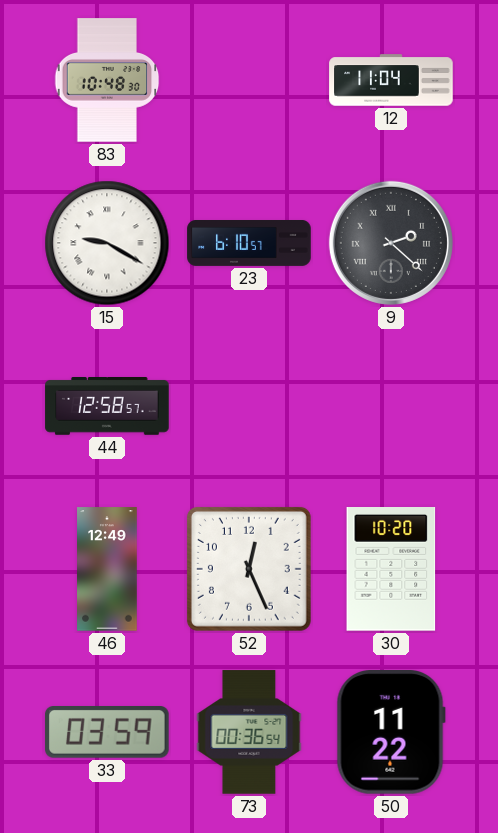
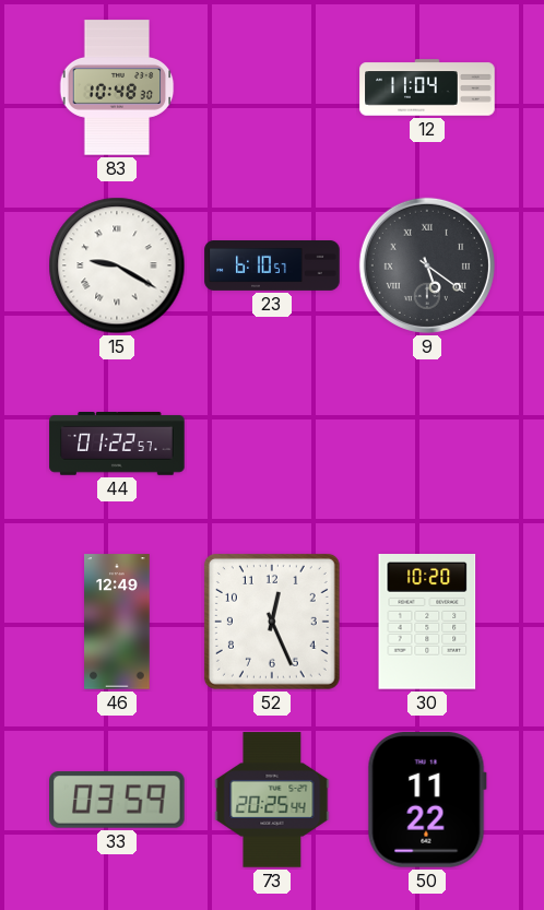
9: 2:22 -> 5:21 (427, 265)
44: 12:58 -> 01:22 (117, 445)
73: 00:36 -> 20:25 (272, 800)
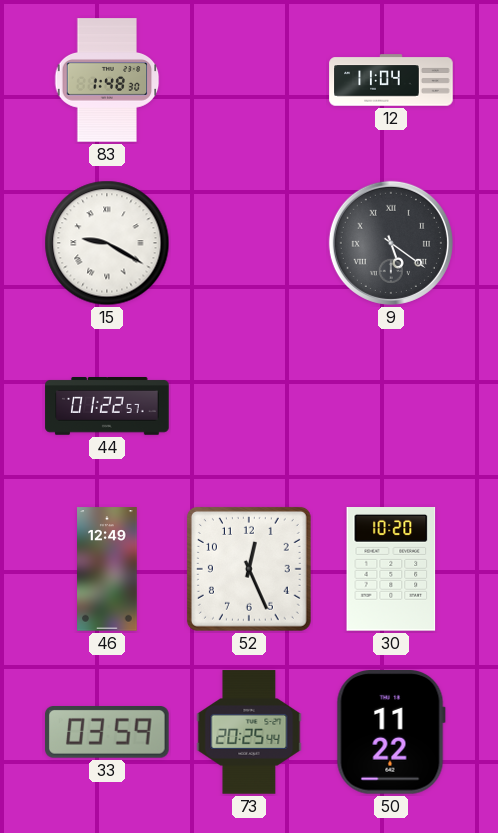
83: 10:48 -> 1:48 (107, 80)
23: 6:10 -> none (272, 267)
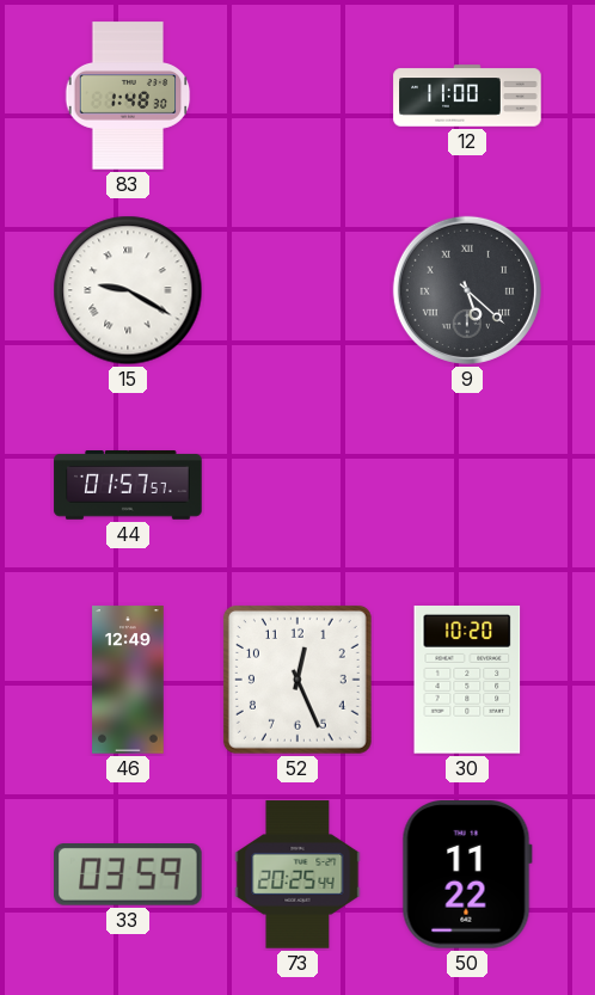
12: 11:04 -> 11:00 (467, 96)
9: 5:21 -> 5:22 (467, 290)
44: 01:22 -> 01:57 (128, 486)
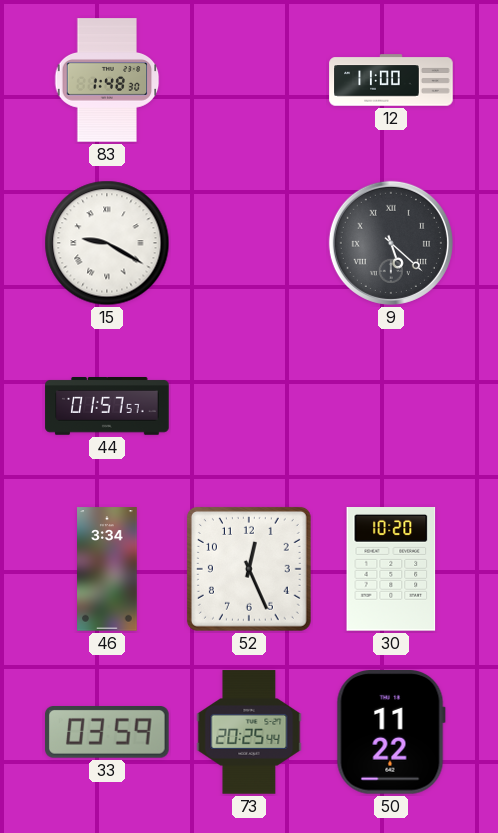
46: 12:49 -> 3:34 (107, 569)
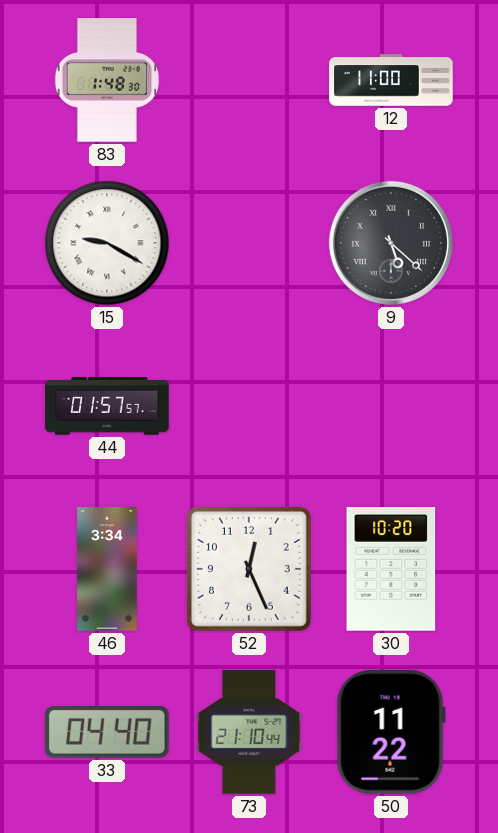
33: 03:59 -> 04:40 (108, 733)
73: 20:25 -> 21:10 (249, 732)
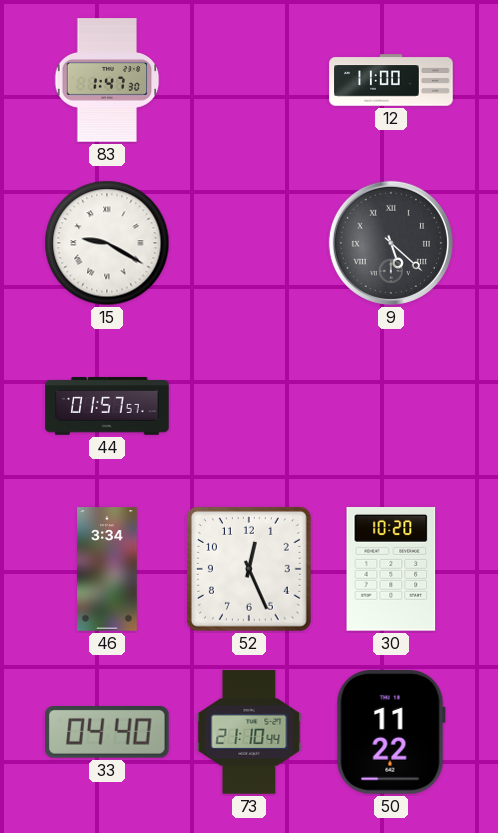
83: 1:48 -> 1:47 (107, 80)
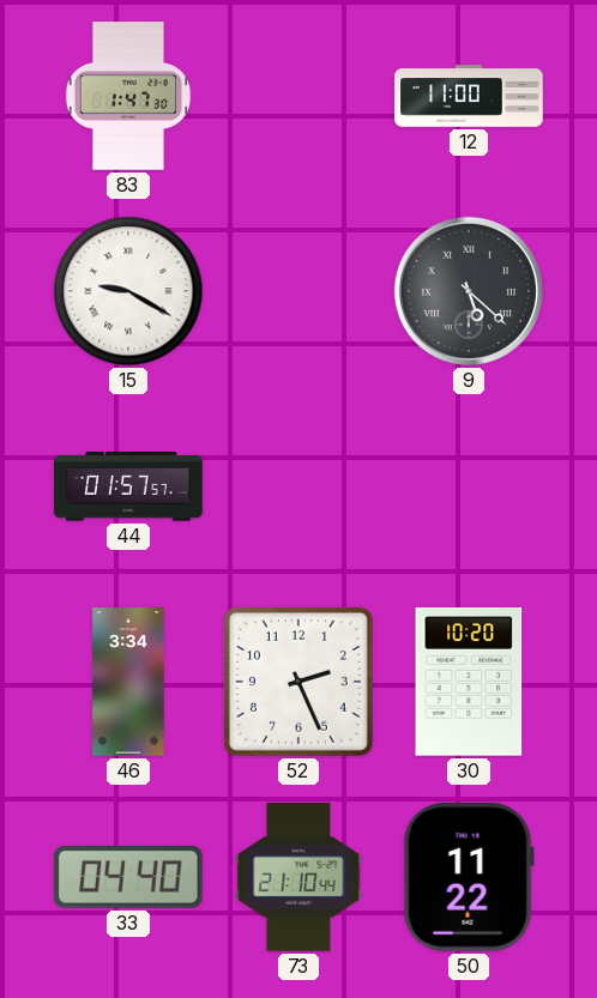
52: 12:26 -> 2:26 (298, 682)
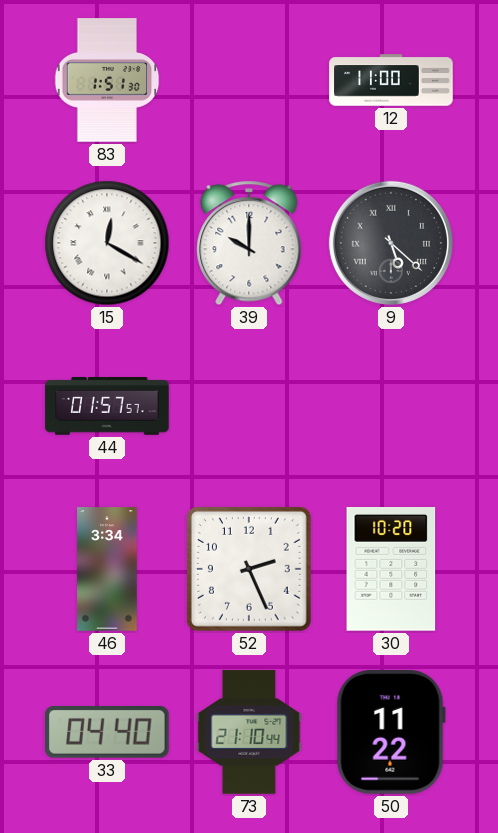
83: 1:47 -> 1:51 (107, 80)
15: 9:20 -> 12:20 (107, 243)
39: none -> 10:00 (249, 243)
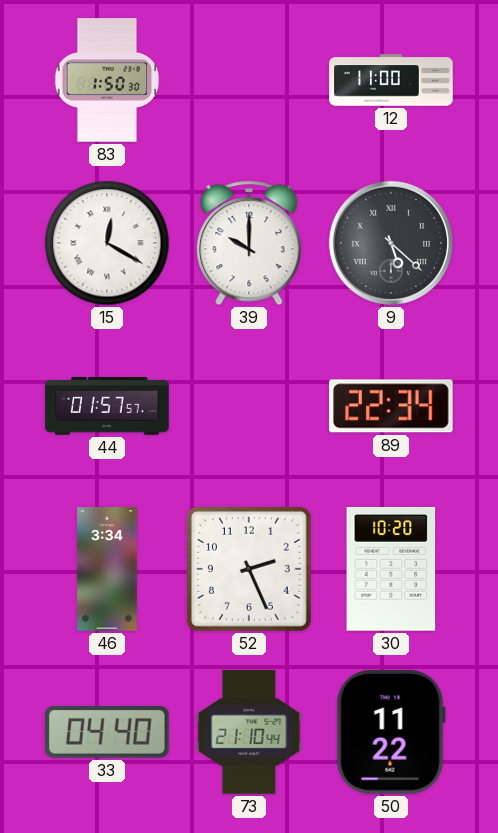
83: 1:51 -> 1:50 (107, 80)
89: none -> 22:34 (392, 406)
